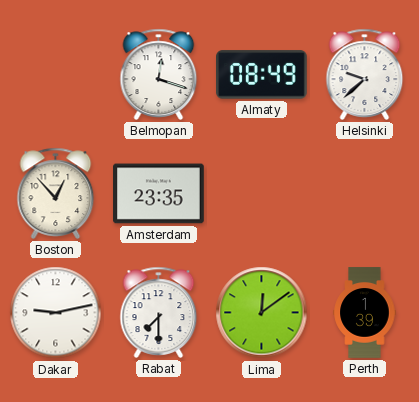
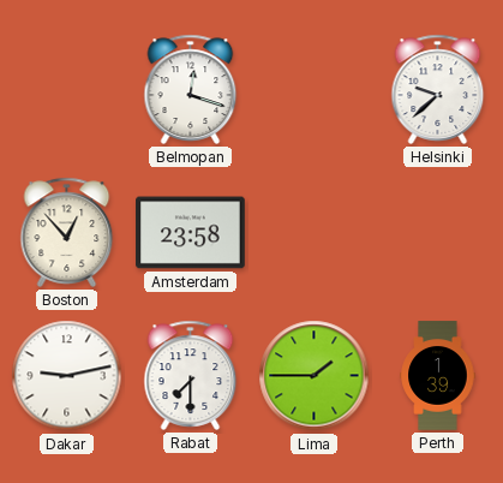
Almaty: 08:49 -> none (262, 75)
Amsterdam: 23:35 -> 23:58 (191, 233)
Lima: 12:09 -> 1:45 (315, 376)
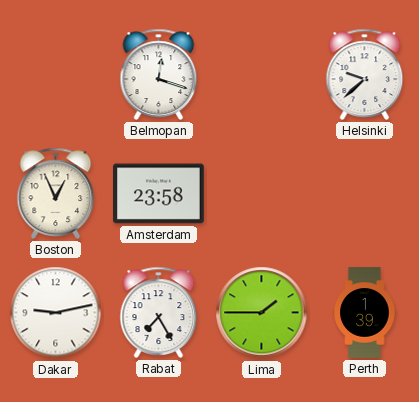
Boston: 12:53 -> 12:56 (56, 193)
Rabat: 7:30 -> 7:25 (159, 312)
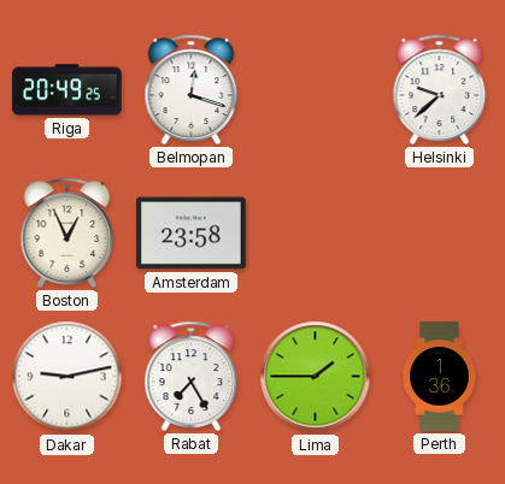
Riga: none -> 20:49 (67, 90)
Perth: 1:39 -> 1:36 (440, 377)
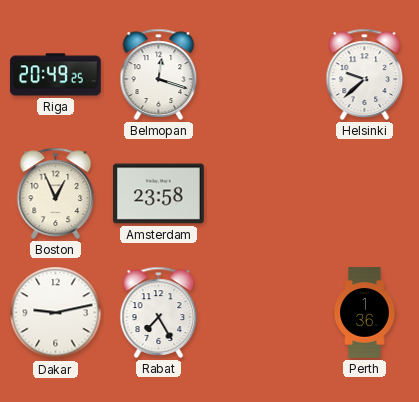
Lima: 1:45 -> none (316, 377)
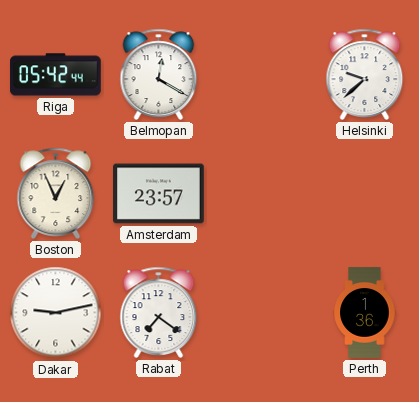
Riga: 20:49 -> 05:42 (56, 75)
Belmopan: 12:18 -> 12:20 (159, 74)
Amsterdam: 23:58 -> 23:57 (159, 194)
Rabat: 7:25 -> 7:21 (159, 312)
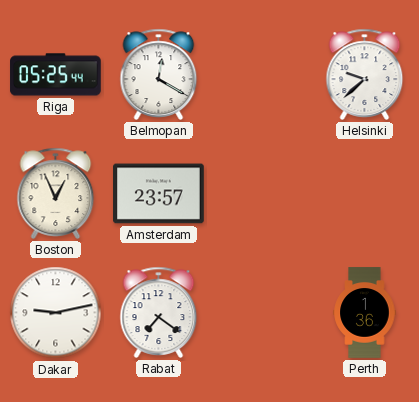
Riga: 05:42 -> 05:25 (56, 75)
